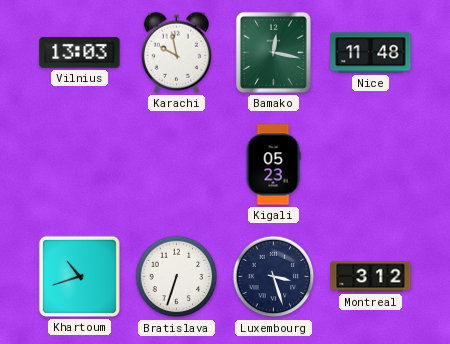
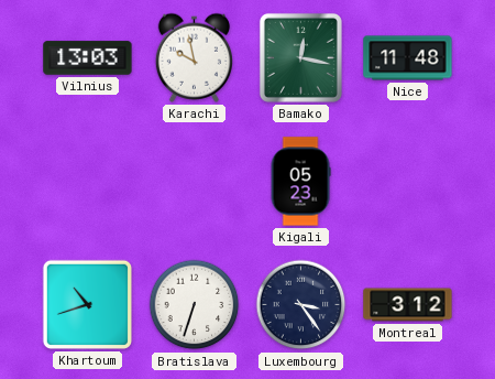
Luxembourg: 3:27 -> 3:24 (301, 305)
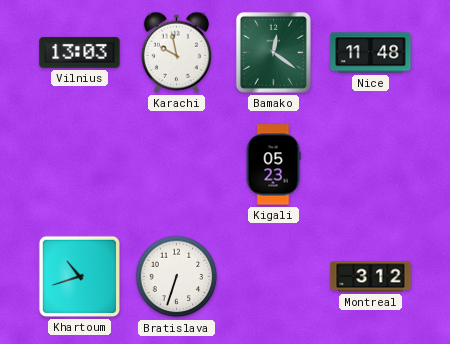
Bamako: 12:17 -> 12:21 (273, 52)
Luxembourg: 3:24 -> none (301, 305)
